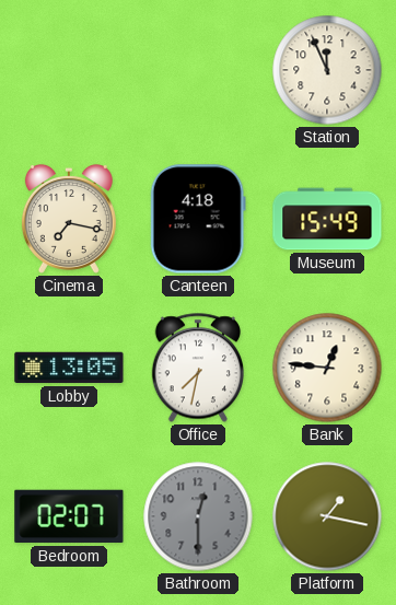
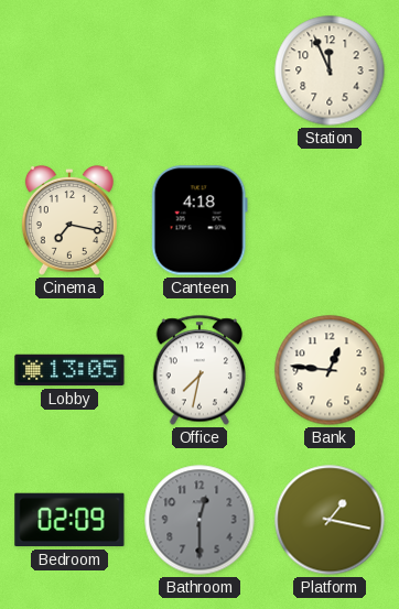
Museum: 15:49 -> none (327, 219)
Bedroom: 02:07 -> 02:09 (69, 520)
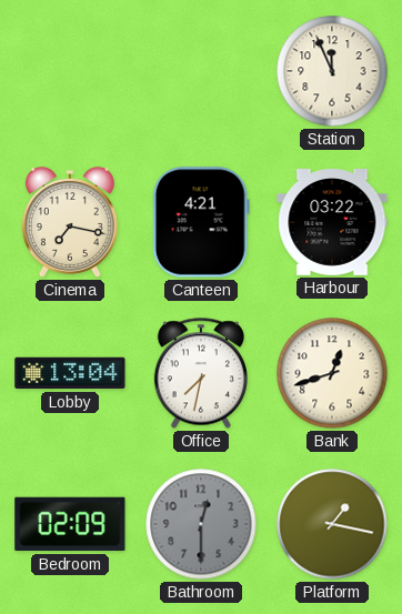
Canteen: 4:18 -> 4:21 (201, 222)
Harbour: none -> 03:22 (332, 223)
Lobby: 13:05 -> 13:04 (70, 373)
Bank: 12:46 -> 12:42 (332, 373)
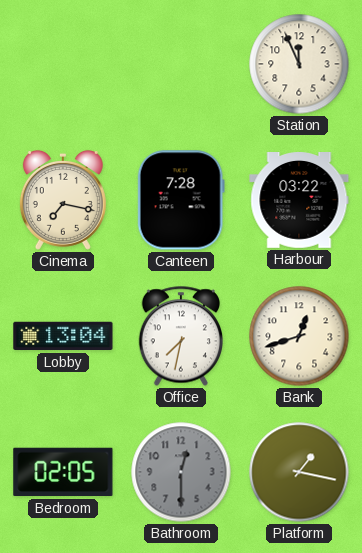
Canteen: 4:21 -> 7:28 (181, 200)
Bedroom: 02:09 -> 02:05 (63, 472)
